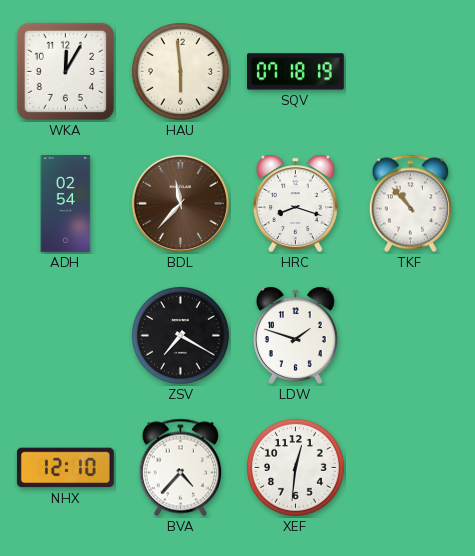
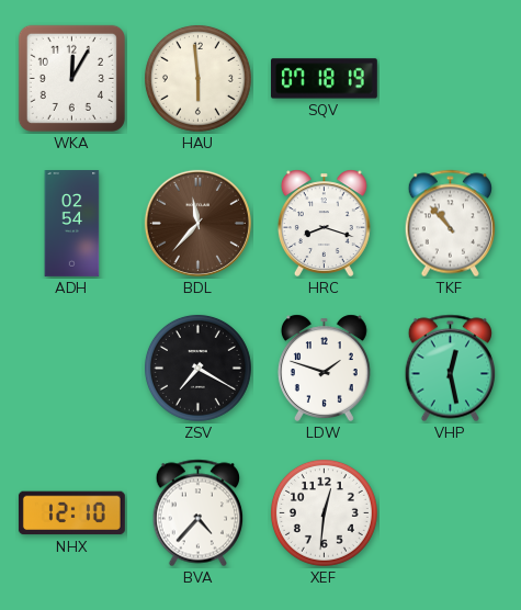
VHP: none -> 12:28 (450, 369)
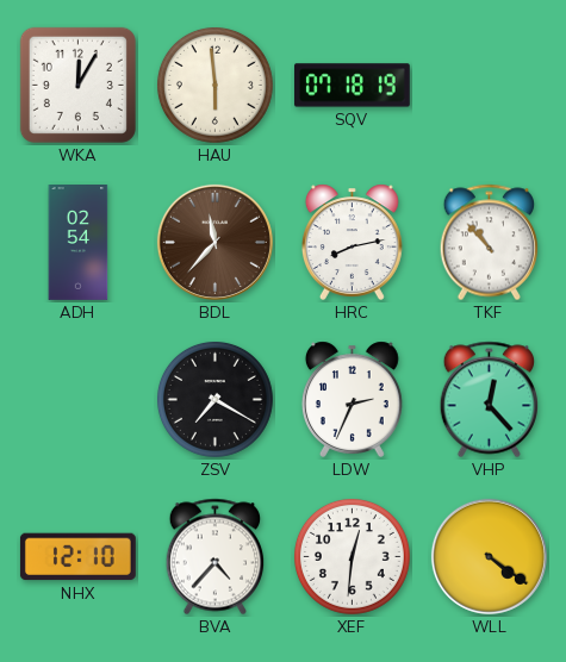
HRC: 8:18 -> 8:13 (352, 242)
LDW: 1:48 -> 2:34 (352, 399)
VHP: 12:28 -> 12:23 (489, 400)
WLL: none -> 4:21 (489, 556)
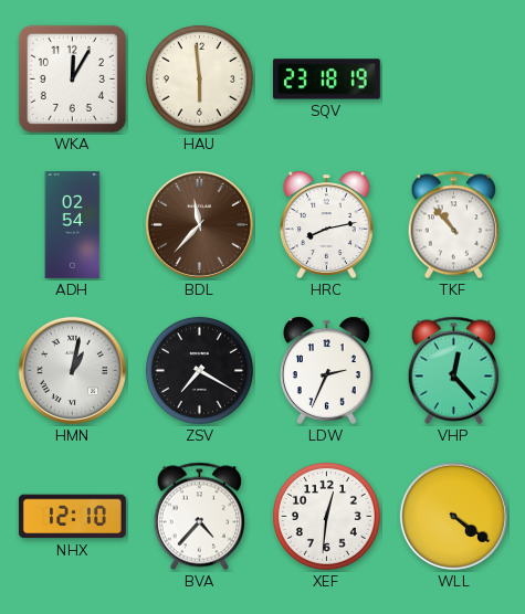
SQV: 07:18 -> 23:18 (326, 80)
HMN: none -> 1:02 (72, 370)
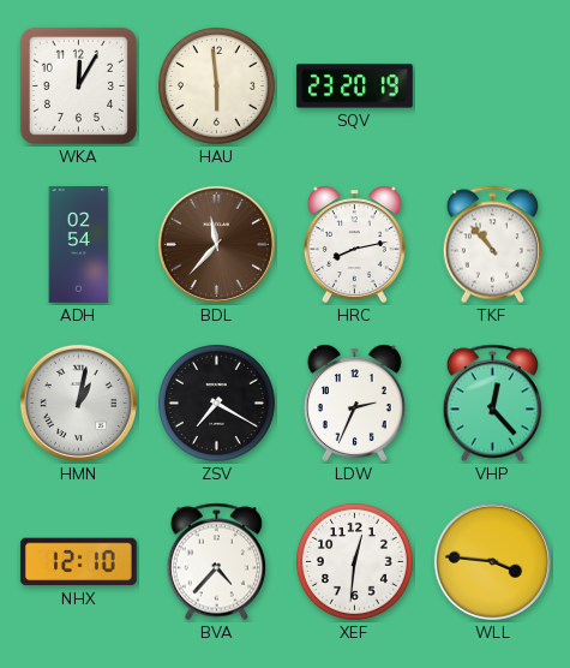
SQV: 23:18 -> 23:20 (354, 87)
WLL: 4:21 -> 3:46 (492, 561)
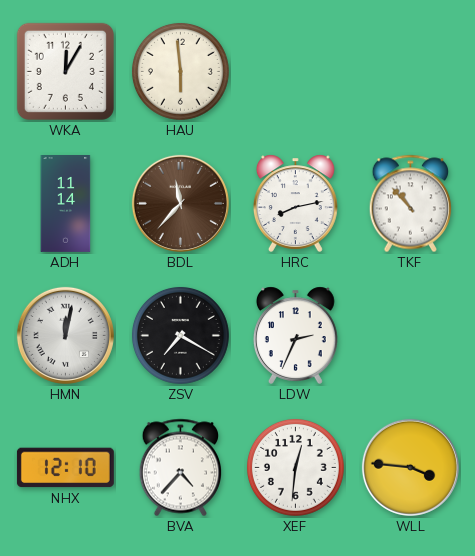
SQV: 23:20 -> none (354, 87)
ADH: 02:54 -> 11:14 (66, 204)
HMN: 1:02 -> 12:02 (65, 335)
VHP: 12:23 -> none (492, 404)
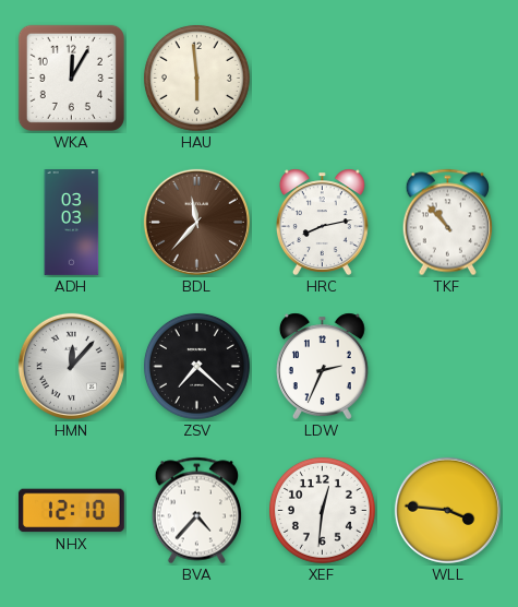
ADH: 11:14 -> 03:03 (72, 223)
HMN: 12:02 -> 12:07 (71, 366)
ZSV: 7:20 -> 7:22 (196, 366)
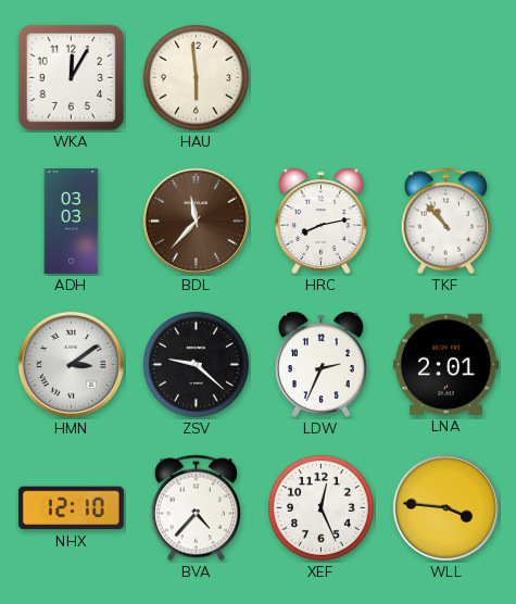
HMN: 12:07 -> 3:09 (71, 364)
ZSV: 7:22 -> 9:22 (196, 364)
LNA: none -> 2:01 (445, 364)
XEF: 12:31 -> 12:26 (320, 507)
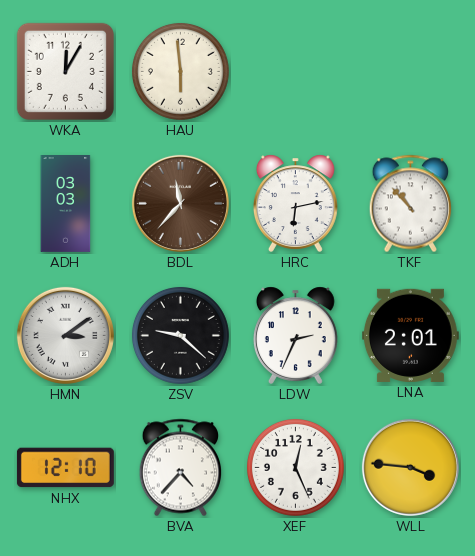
HRC: 8:13 -> 6:13 (295, 203)
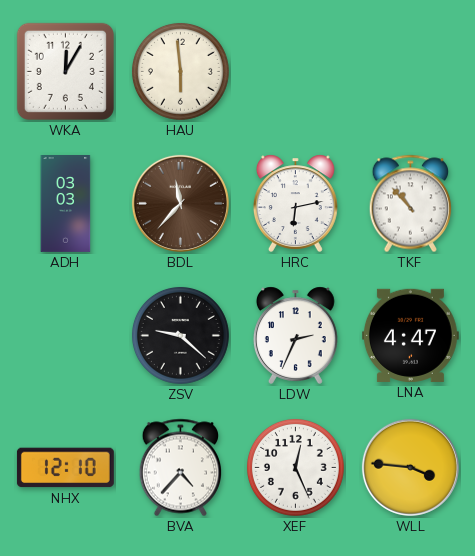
HMN: 3:09 -> none (65, 335)
LNA: 2:01 -> 4:47 (410, 335)
